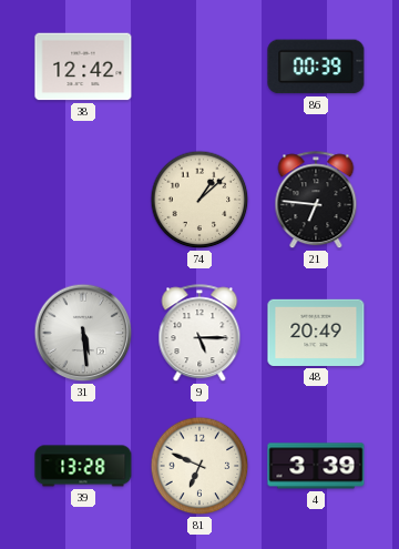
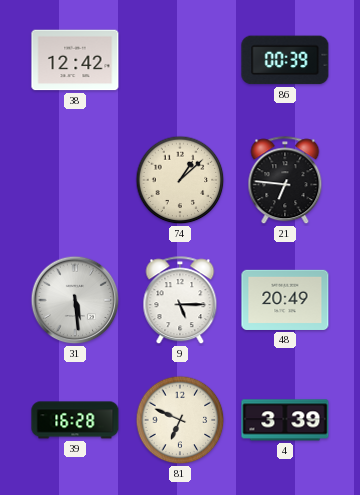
39: 13:28 -> 16:28 (75, 420)
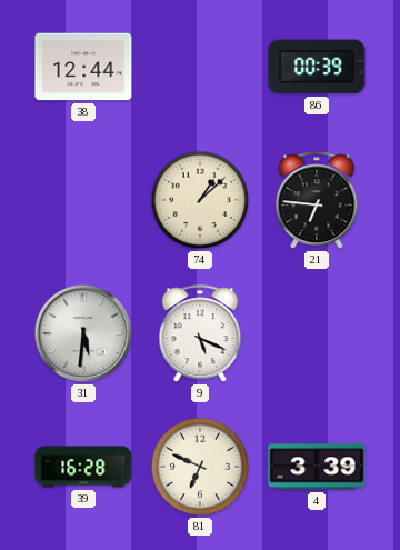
38: 12:42 -> 12:44 (83, 67)
31: 5:29 -> 5:31 (83, 333)
9: 5:15 -> 5:19 (200, 334)
48: 20:49 -> none (285, 300)
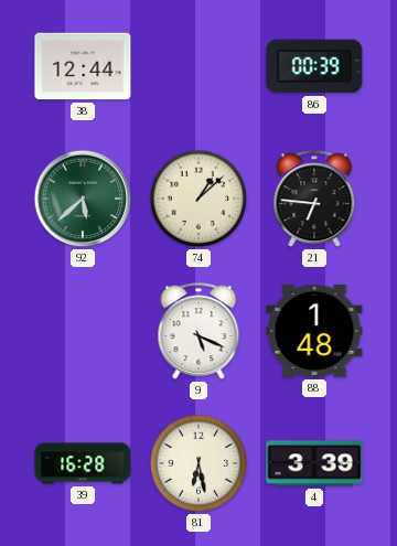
92: none -> 5:38 (83, 199)
31: 5:31 -> none (83, 333)
88: none -> 1:48 (314, 331)
81: 6:49 -> 6:28 (198, 463)
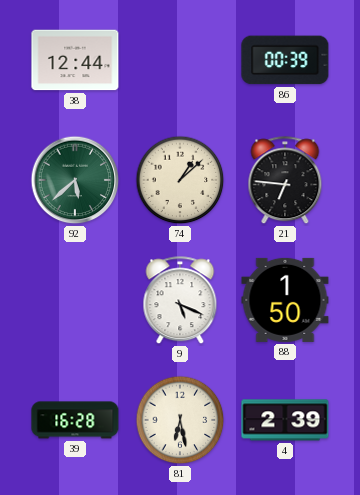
88: 1:48 -> 1:50 (285, 300)
4: 3:39 -> 2:39 (285, 420)
